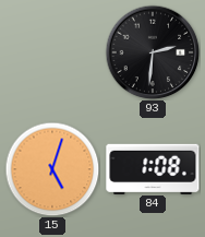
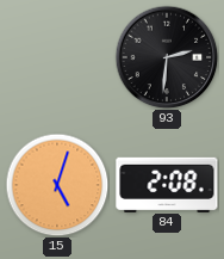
84: 1:08 -> 2:08 (167, 184)
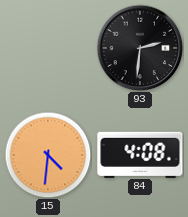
15: 5:03 -> 4:31 (48, 155)
84: 2:08 -> 4:08 (140, 154)
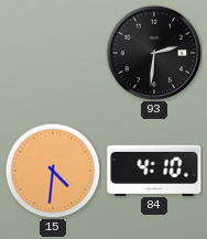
84: 4:08 -> 4:10 (154, 170)
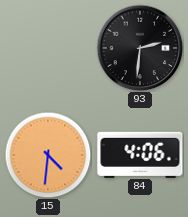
84: 4:10 -> 4:06 (140, 154)
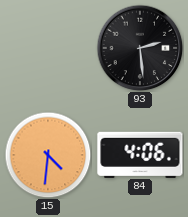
93: 2:31 -> 2:29 (140, 48)
